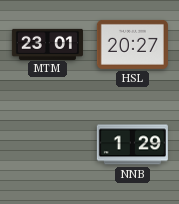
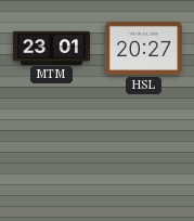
NNB: 1:29 -> none (132, 145)
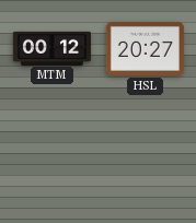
MTM: 23:01 -> 00:12 (51, 48)
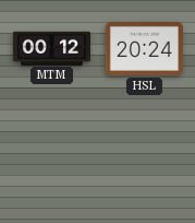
HSL: 20:27 -> 20:24 (144, 48)
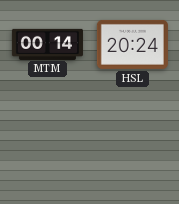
MTM: 00:12 -> 00:14 (47, 44)
